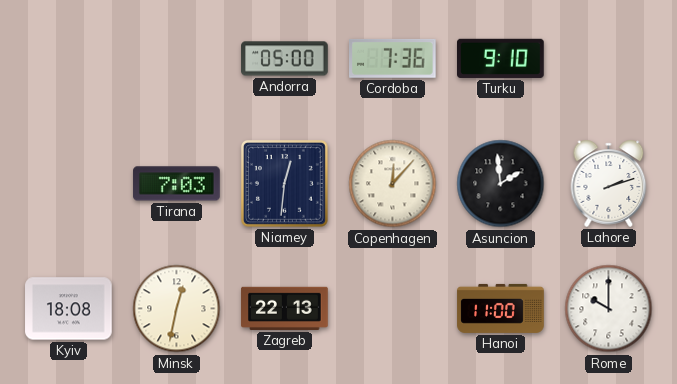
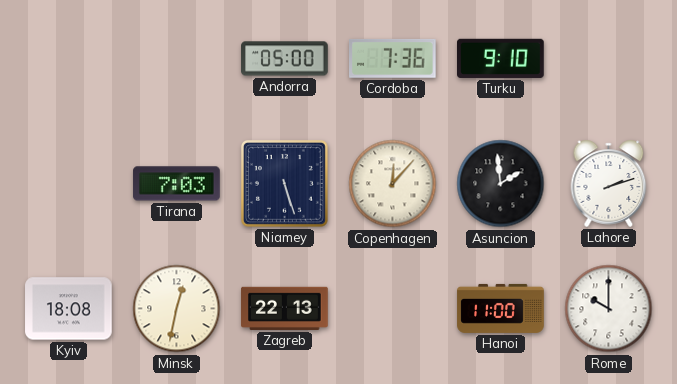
Niamey: 12:31 -> 5:27 (284, 183)
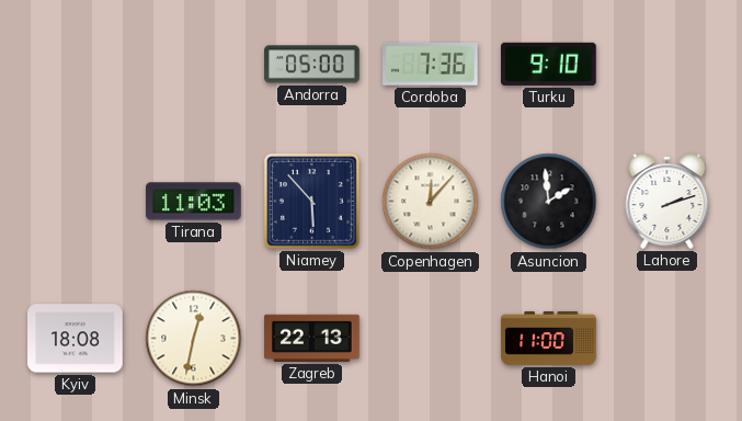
Tirana: 7:03 -> 11:03 (194, 202)
Niamey: 5:27 -> 5:53 (311, 201)
Rome: 10:00 -> none (609, 309)
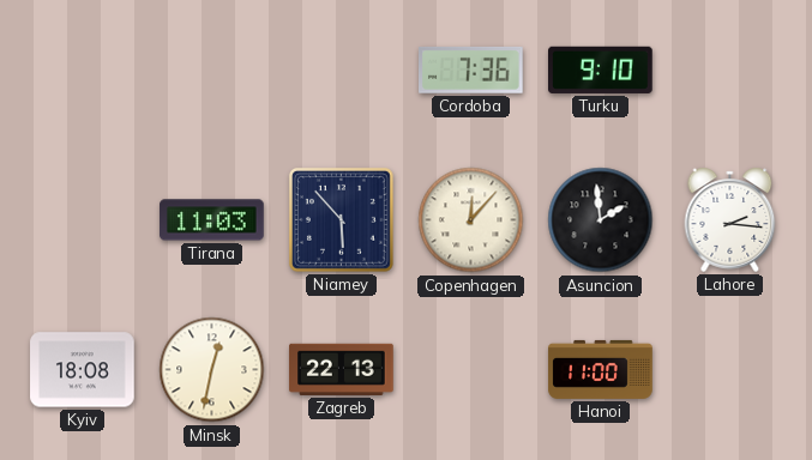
Andorra: 05:00 -> none (312, 65)
Lahore: 2:12 -> 2:16 (730, 219)
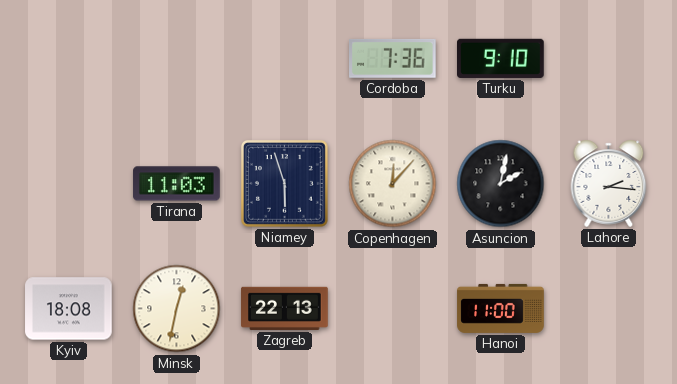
Niamey: 5:53 -> 5:57 (284, 183)
Asuncion: 1:59 -> 2:02 (501, 184)
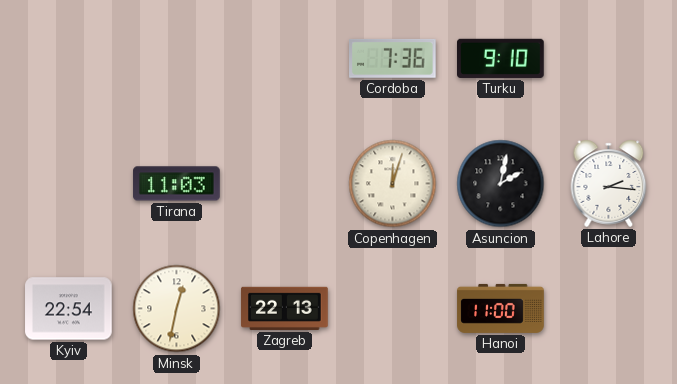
Niamey: 5:57 -> none (284, 183)
Copenhagen: 12:07 -> 12:03 (393, 184)
Kyiv: 18:08 -> 22:54 (69, 309)
